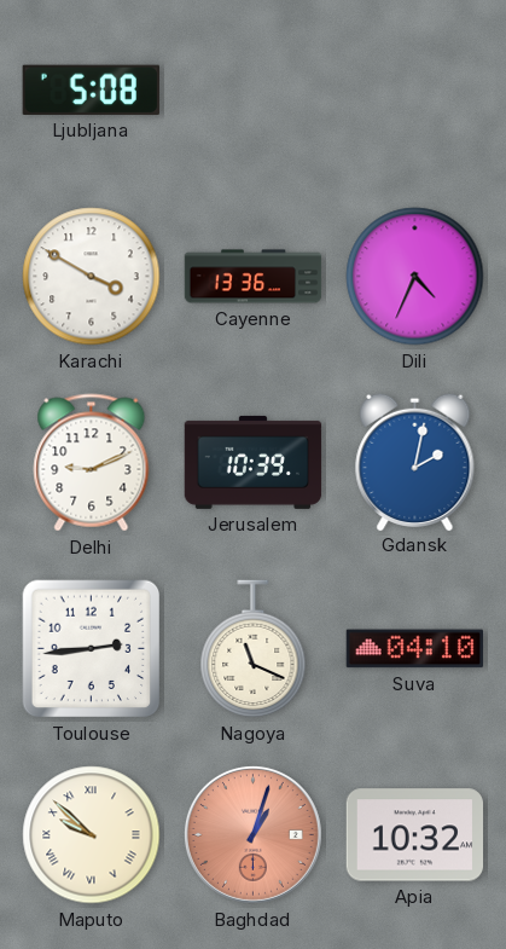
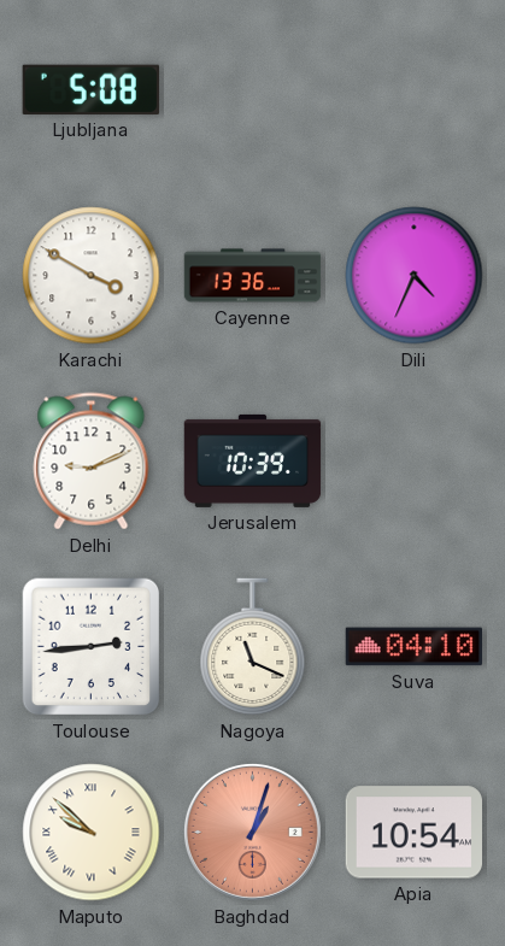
Gdansk: 2:02 -> none (415, 461)
Apia: 10:32 -> 10:54 (415, 833)
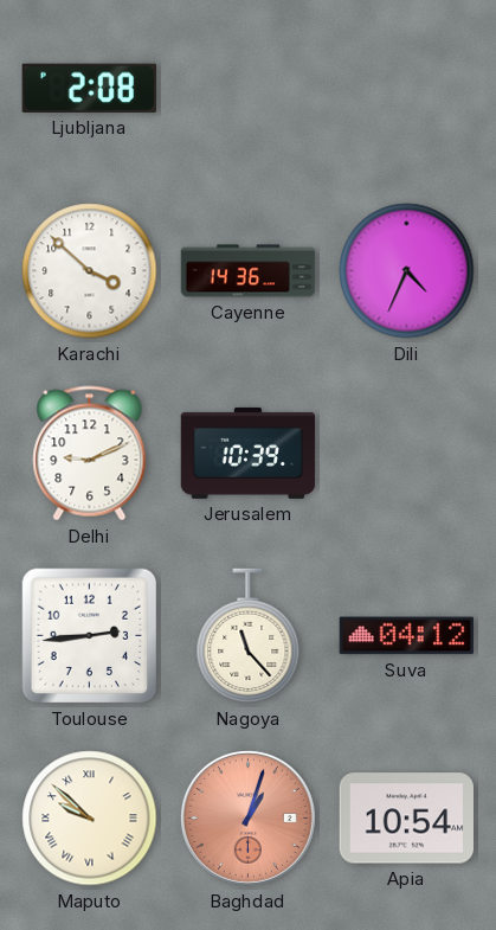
Ljubljana: 5:08 -> 2:08 (89, 88)
Karachi: 3:50 -> 3:52 (90, 271)
Cayenne: 13:36 -> 14:36 (249, 271)
Nagoya: 11:19 -> 11:23 (249, 636)
Suva: 04:10 -> 04:12 (406, 636)
